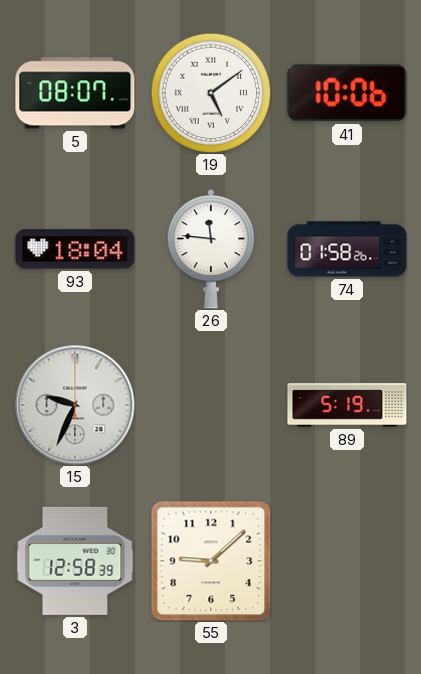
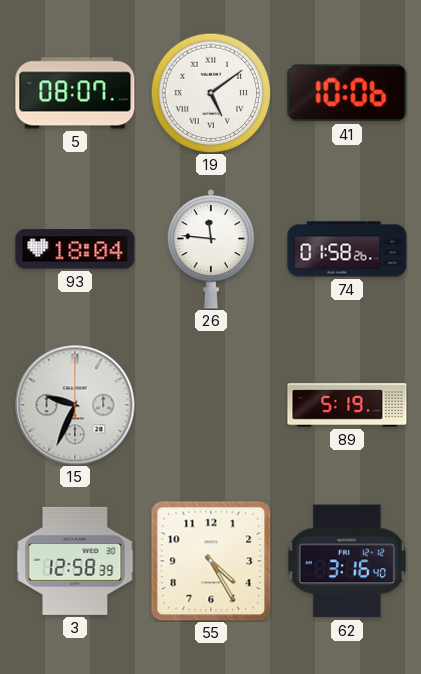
55: 9:08 -> 4:25 (211, 561)
62: none -> 3:16 (347, 561)
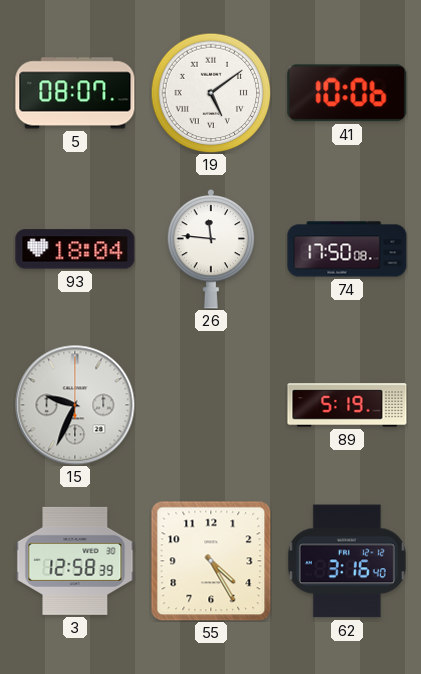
74: 01:58 -> 17:50 (347, 249)
